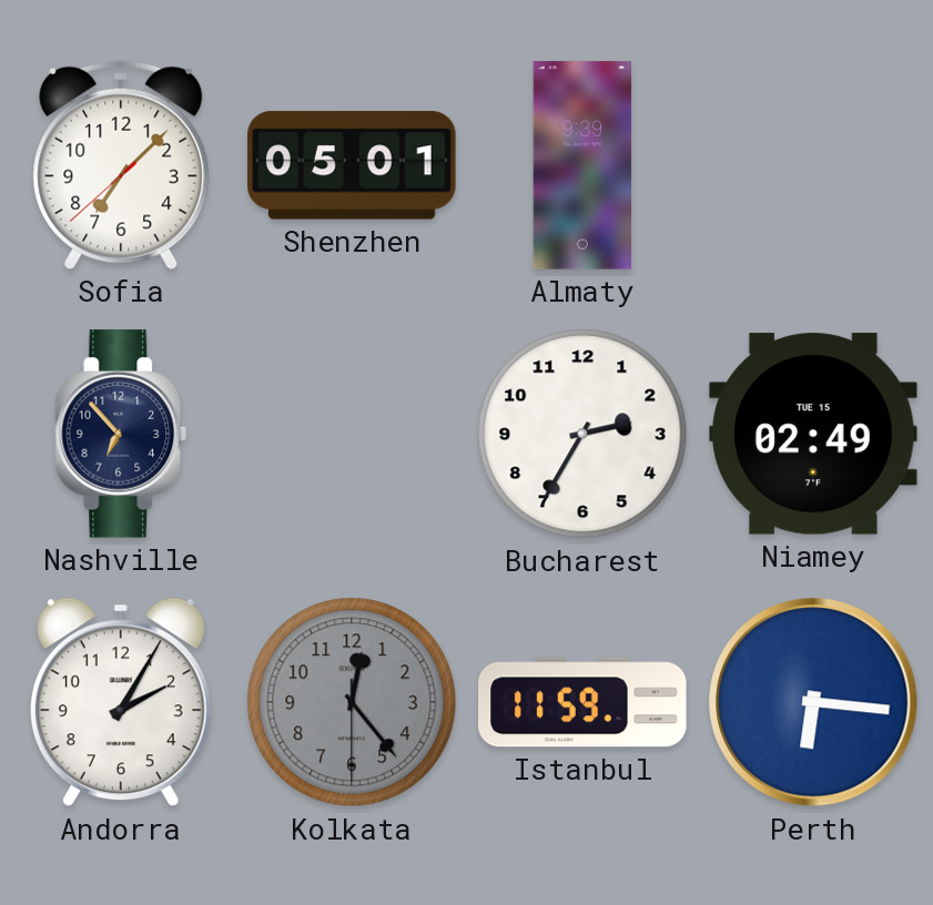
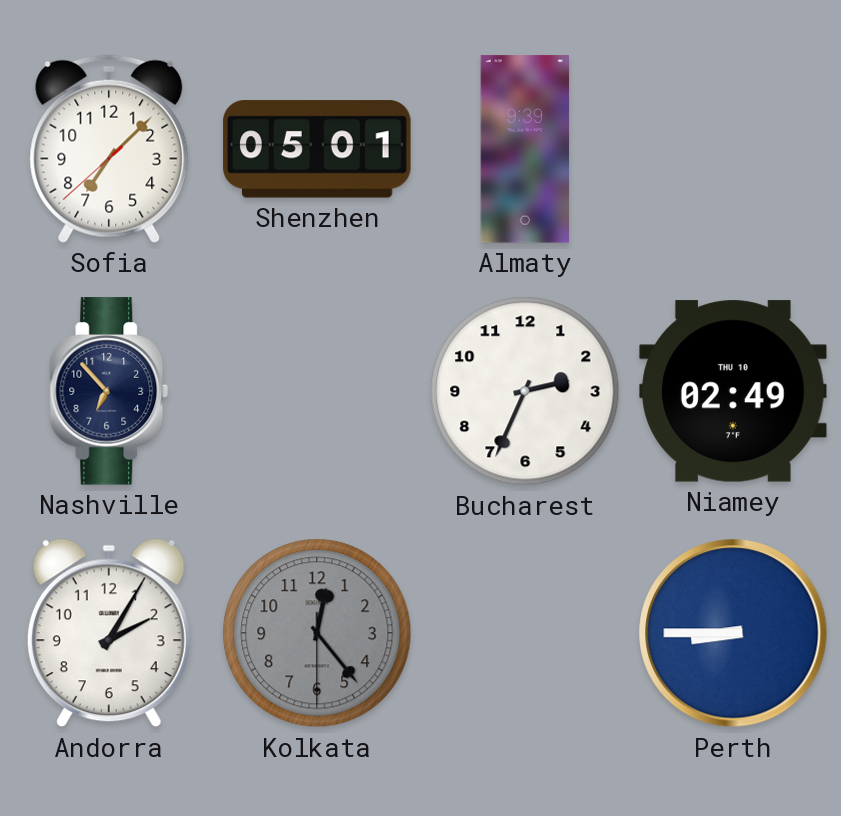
Bucharest: 2:35 -> 2:34 (525, 391)
Niamey date: TUE 15 -> THU 10 (733, 391)
Istanbul: 11:59 -> none (582, 702)
Perth: 6:16 -> 8:45 (733, 633)
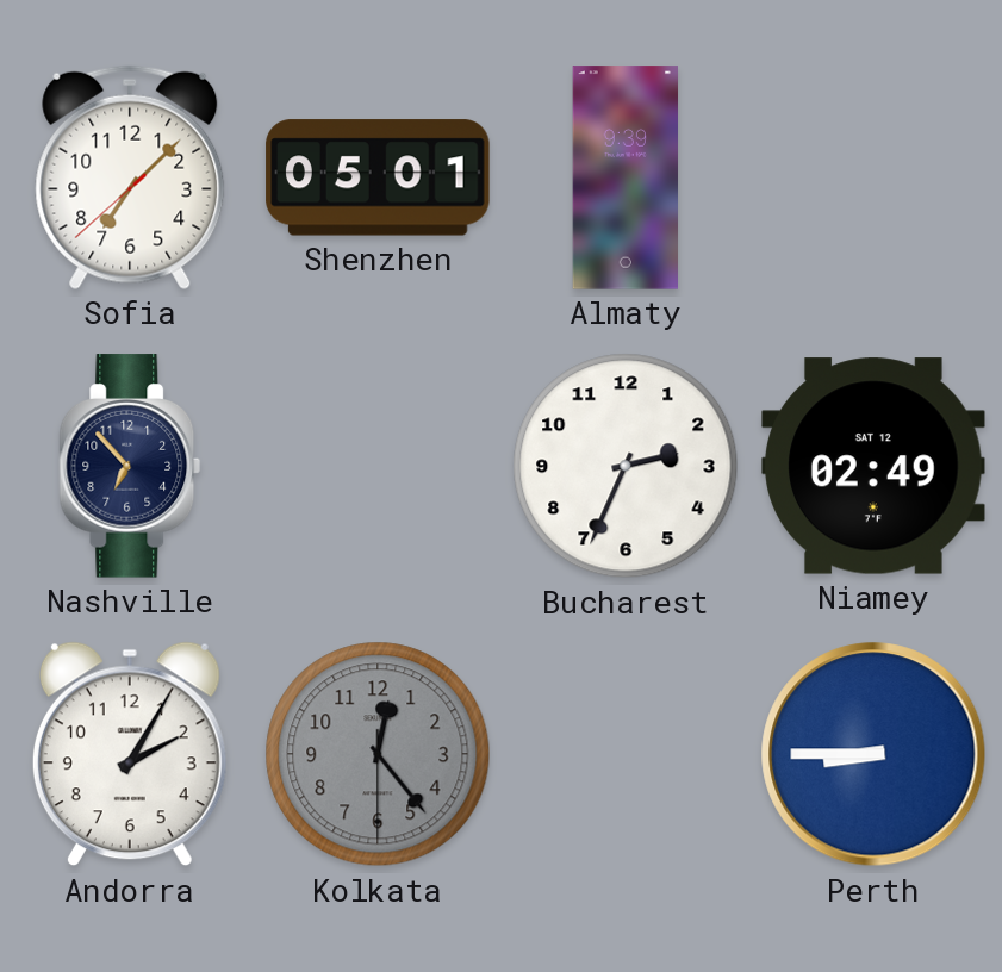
Niamey date: THU 10 -> SAT 12 (873, 466)
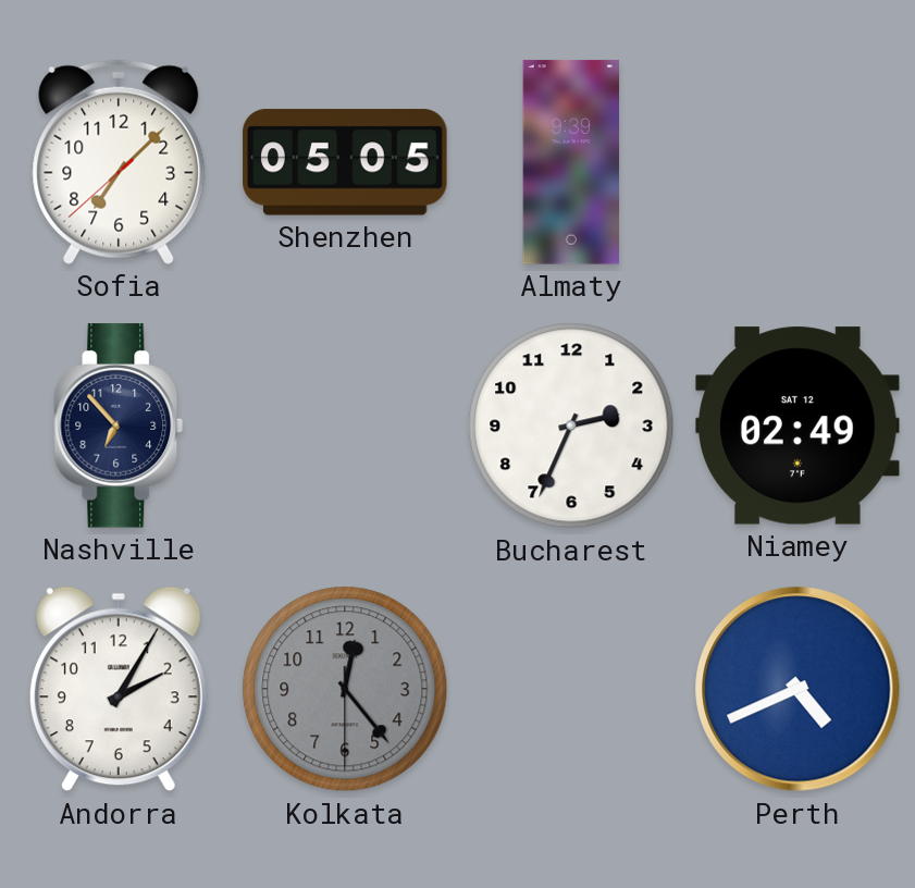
Shenzhen: 05:01 -> 05:05 (345, 162)
Perth: 8:45 -> 4:41 (797, 689)
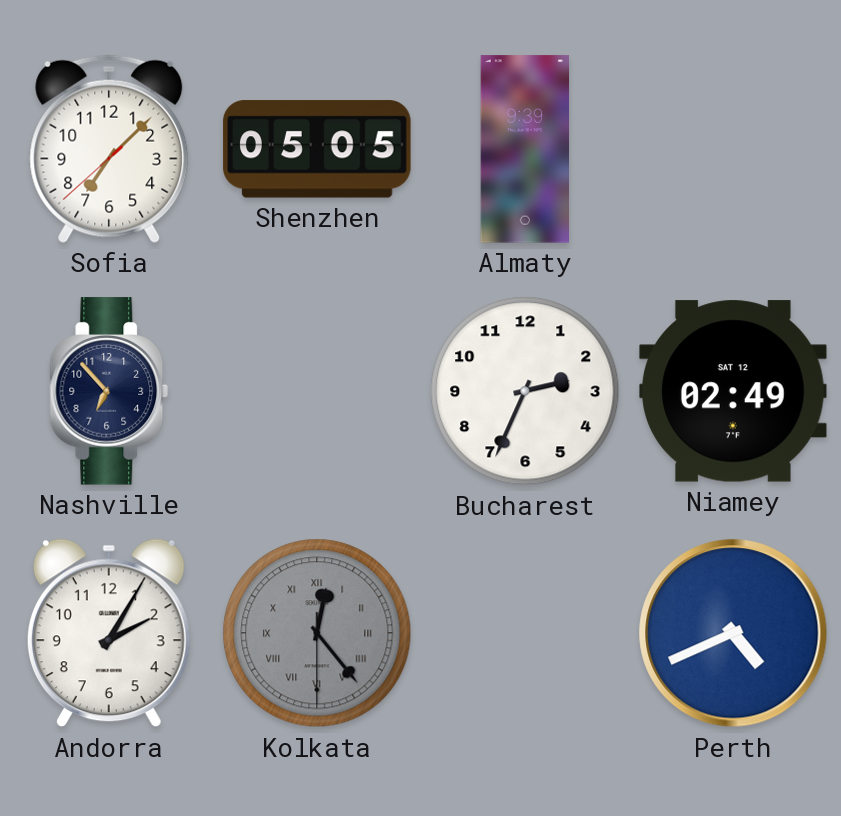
Kolkata numerals: Arabic -> Roman (317, 633)
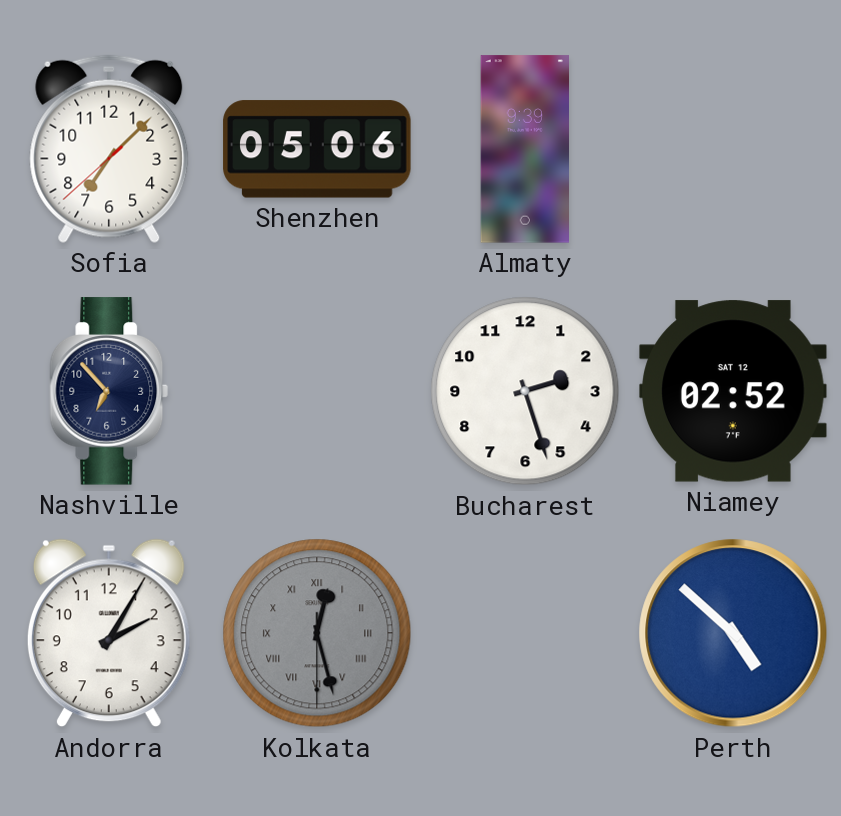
Shenzhen: 05:05 -> 05:06 (317, 149)
Bucharest: 2:34 -> 2:27 (525, 391)
Niamey: 02:49 -> 02:52 (733, 391)
Kolkata: 12:23 -> 12:27 (317, 633)
Perth: 4:41 -> 4:52 (733, 633)
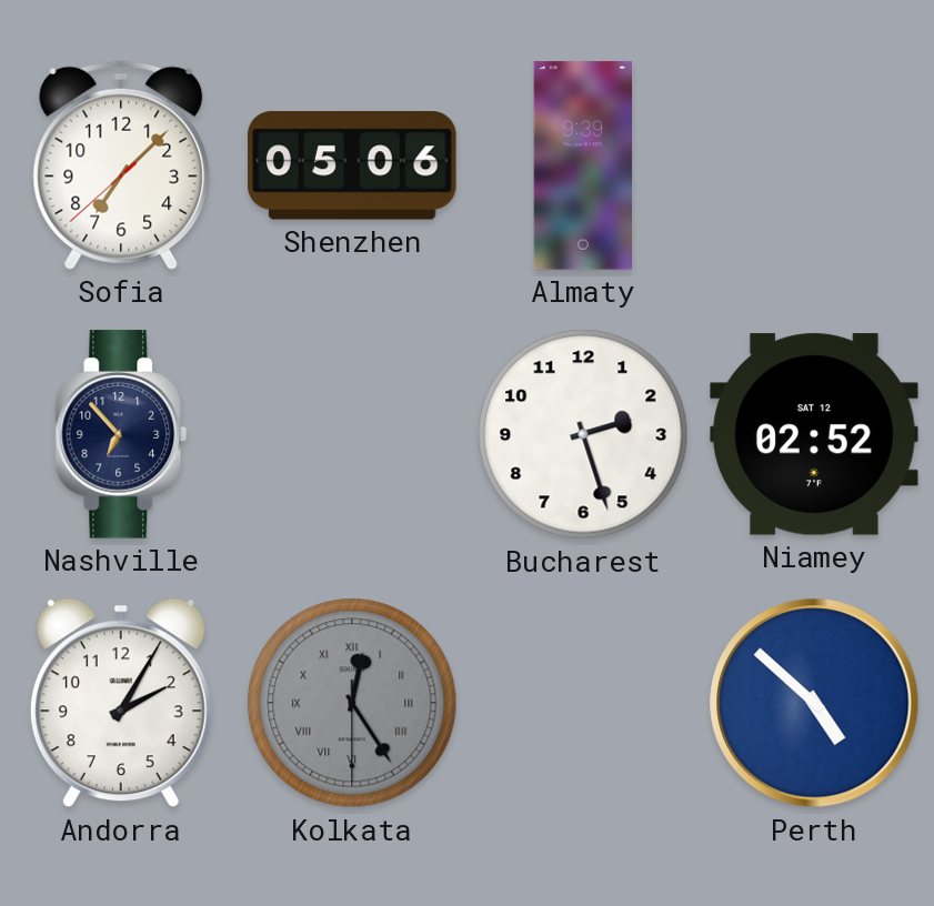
Kolkata: 12:27 -> 12:24 (352, 703)
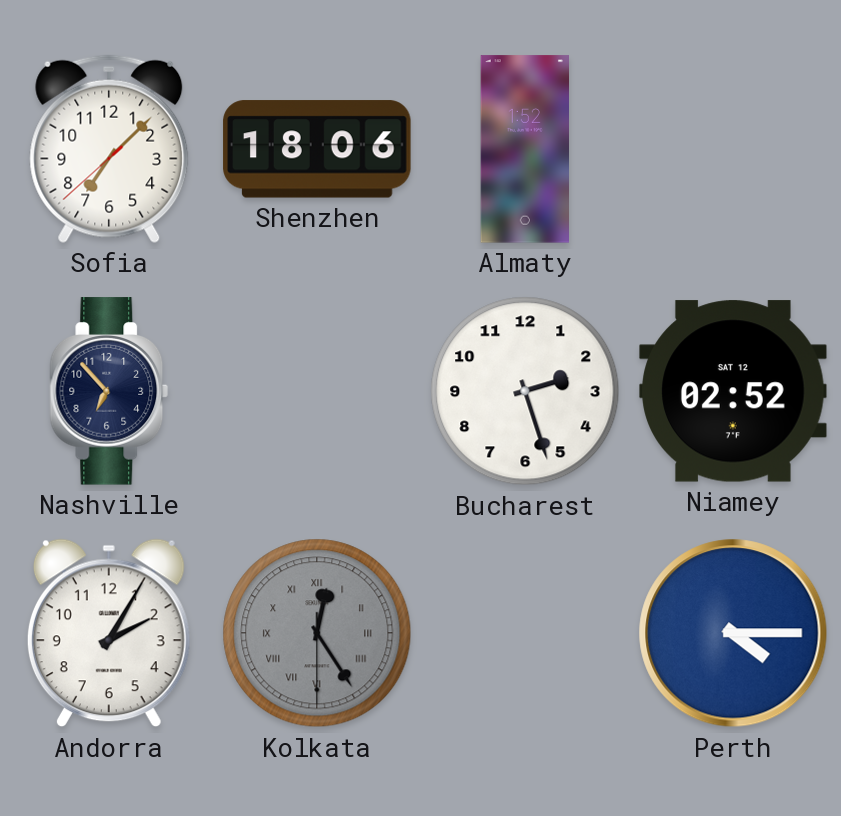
Shenzhen: 05:06 -> 18:06 (317, 149)
Almaty: 9:39 -> 1:52 (524, 149)
Perth: 4:52 -> 4:15 (733, 633)
